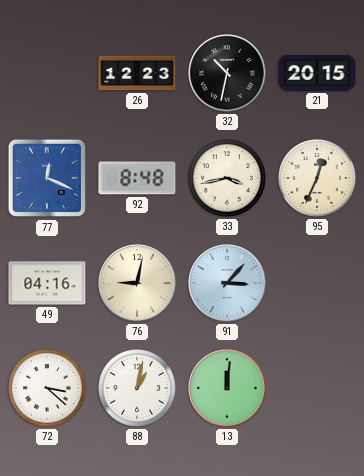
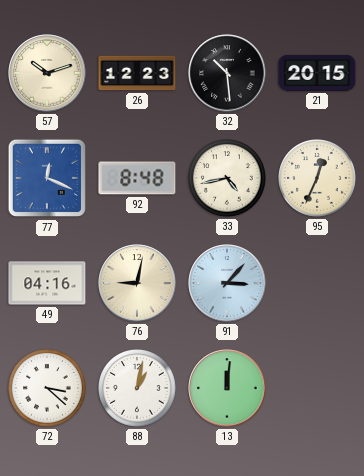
57: none -> 10:12 (47, 73)
32: 10:32 -> 10:29 (227, 73)
33: 3:43 -> 4:43 (228, 179)
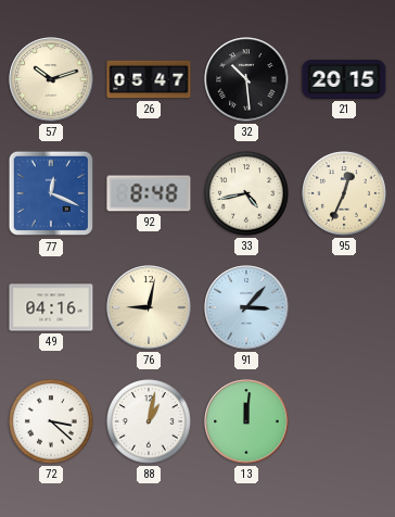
26: 12:23 -> 05:47 (149, 79)
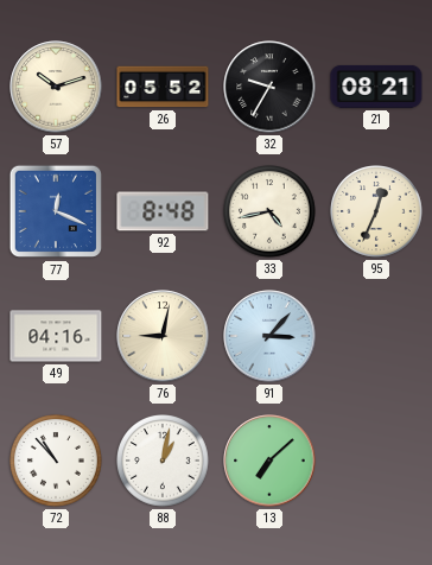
26: 05:47 -> 05:52 (163, 87)
32: 10:29 -> 9:35 (269, 87)
21: 20:15 -> 08:21 (376, 87)
72: 3:22 -> 10:53 (57, 462)
13: 12:01 -> 7:08 (269, 461)
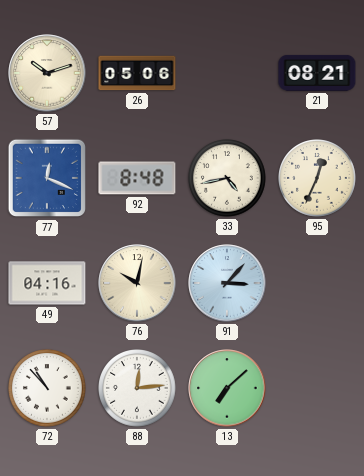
26: 05:52 -> 05:06 (137, 73)
32: 9:35 -> none (269, 87)
76: 9:02 -> 10:02 (137, 283)
88: 1:02 -> 12:14 (138, 389)
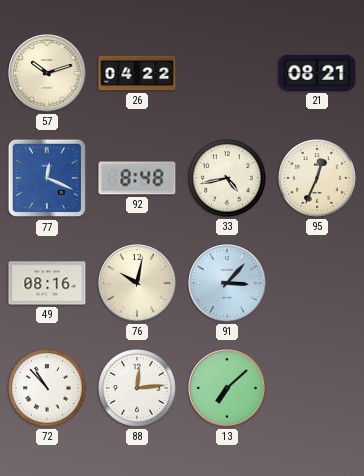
26: 05:06 -> 04:22 (137, 73)
49: 04:16 -> 08:16 (47, 283)
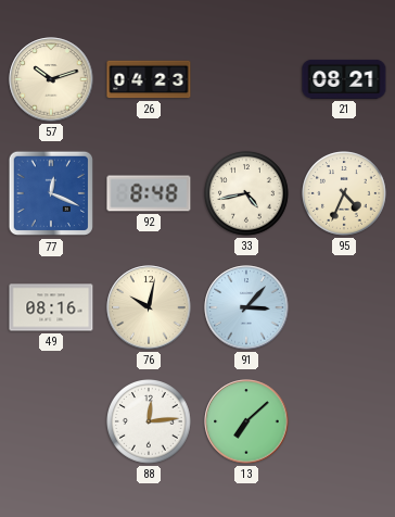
26: 04:22 -> 04:23 (149, 79)
95: 12:34 -> 4:34 (345, 194)
72: 10:53 -> none (48, 389)
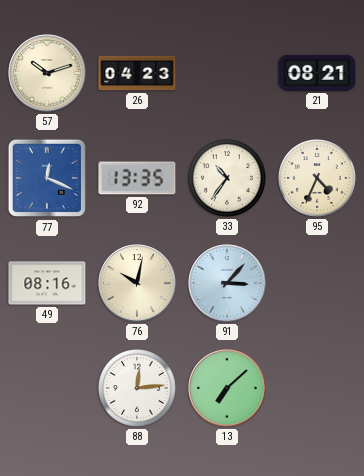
92: 8:48 -> 13:35 (137, 178)
33: 4:43 -> 10:36 (228, 179)
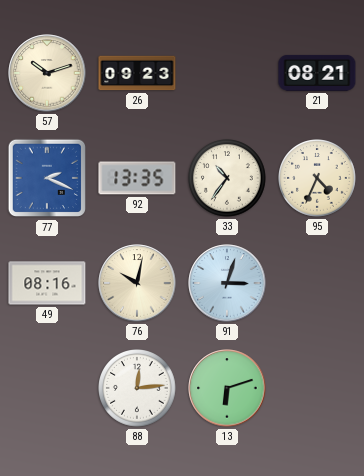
26: 04:23 -> 09:23 (137, 73)
77: 12:19 -> 2:19 (47, 178)
91: 3:07 -> 3:03 (227, 283)
13: 7:08 -> 6:12 (227, 388)
